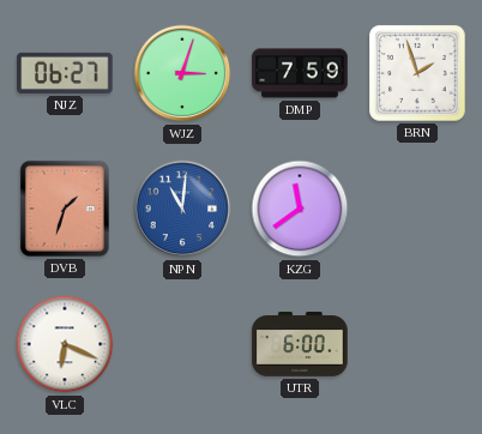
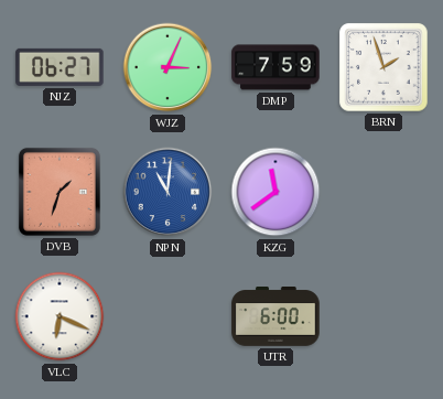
WJZ: 3:03 -> 3:04 (168, 67)
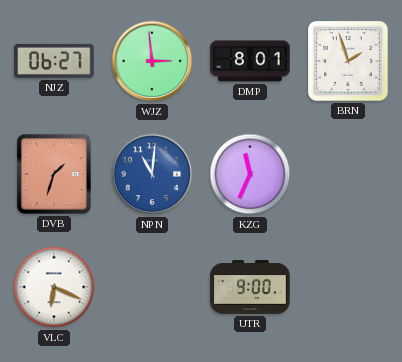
WJZ: 3:04 -> 2:59 (152, 61)
DMP: 7:59 -> 8:01 (250, 61)
KZG: 11:39 -> 11:34 (250, 174)
UTR: 6:00 -> 9:00 (250, 288)
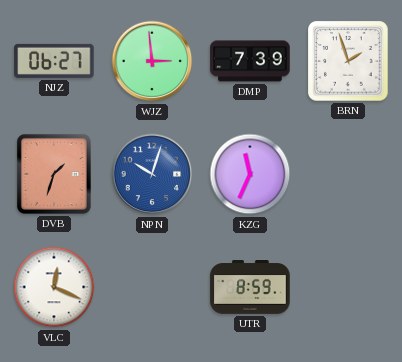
DMP: 8:01 -> 7:39 (250, 61)
NPN: 11:01 -> 10:03 (152, 174)
VLC: 6:19 -> 12:19 (54, 287)
UTR: 9:00 -> 8:59 (250, 288)
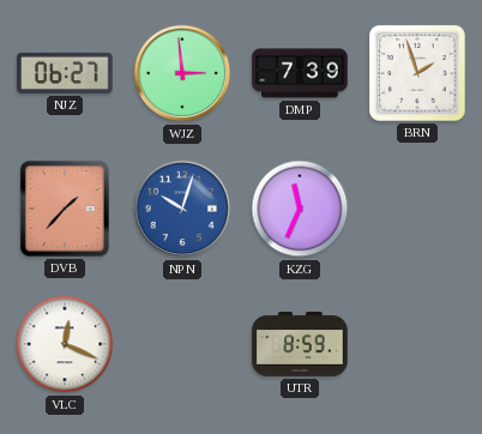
DVB: 1:33 -> 1:37 (65, 209)
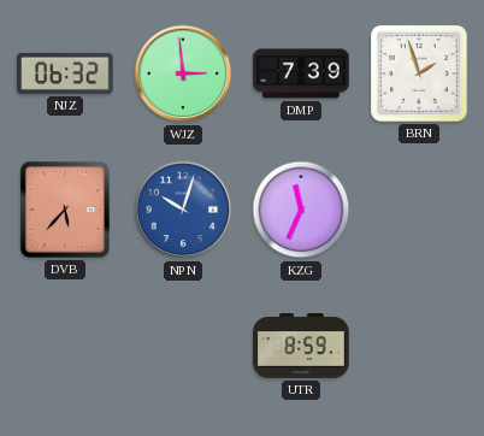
NJZ: 06:27 -> 06:32 (65, 73)
DVB: 1:37 -> 5:37 (65, 210)
VLC: 12:19 -> none (65, 344)
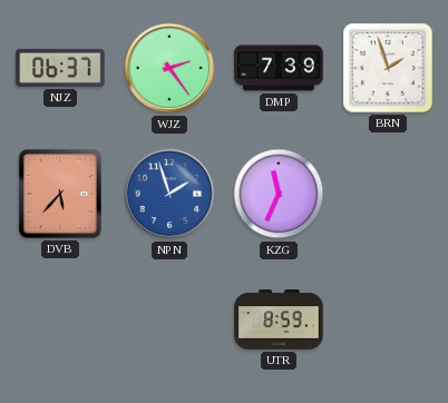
NJZ: 06:32 -> 06:37 (60, 68)
WJZ: 2:59 -> 2:24 (169, 68)
NPN: 10:03 -> 1:57 (169, 194)
